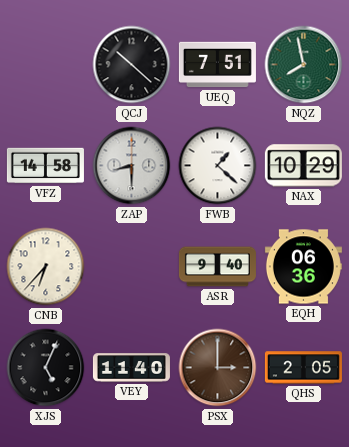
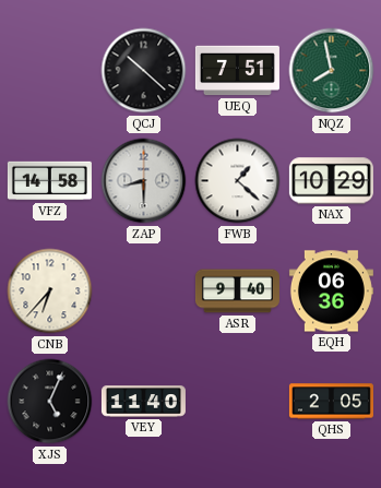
PSX: 3:00 -> none (218, 368)
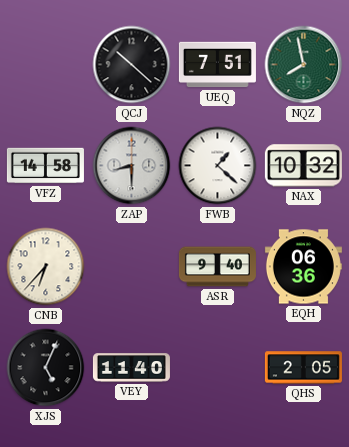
NAX: 10:29 -> 10:32 (303, 166)
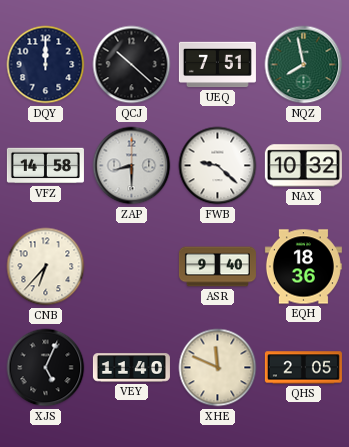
DQY: none -> 12:00 (46, 65)
FWB: 1:22 -> 9:22 (218, 166)
EQH: 06:36 -> 18:36 (303, 267)
XHE: none -> 11:49 (218, 368)
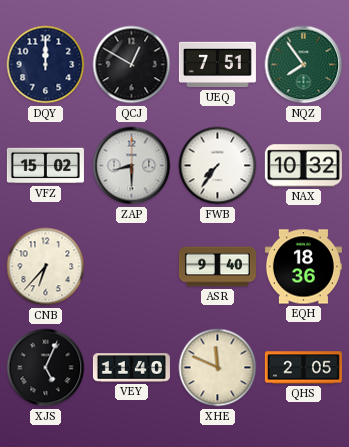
QCJ: 10:22 -> 12:50 (132, 65)
NQZ: 7:58 -> 7:54 (304, 65)
VFZ: 14:58 -> 15:02 (45, 166)
FWB: 9:22 -> 7:36 (218, 166)
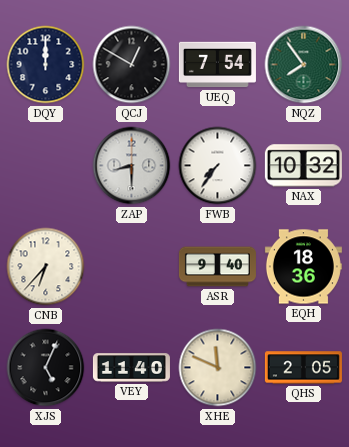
UEQ: 7:51 -> 7:54 (217, 65)
VFZ: 15:02 -> none (45, 166)
